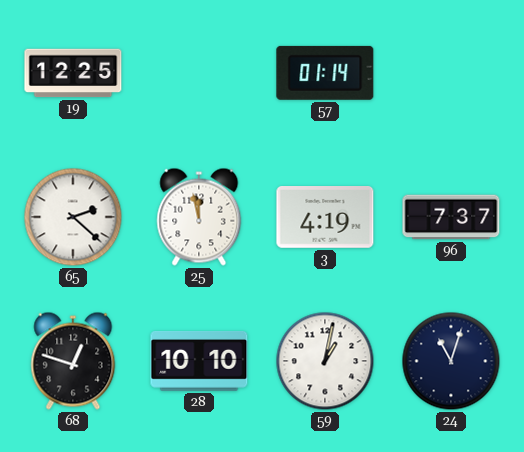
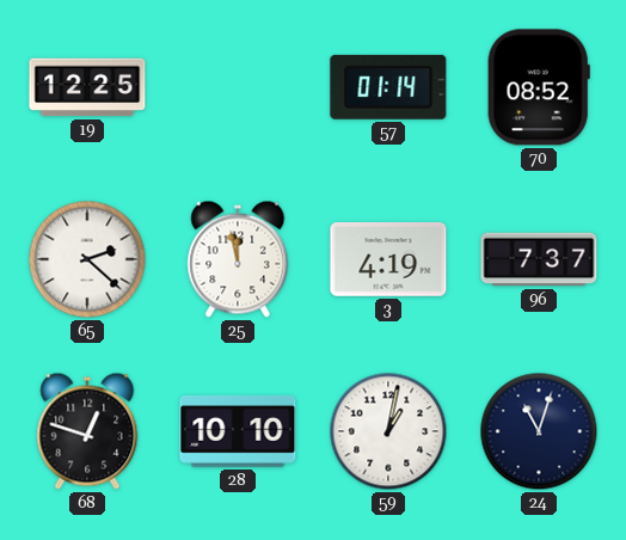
70: none -> 08:52 (539, 87)
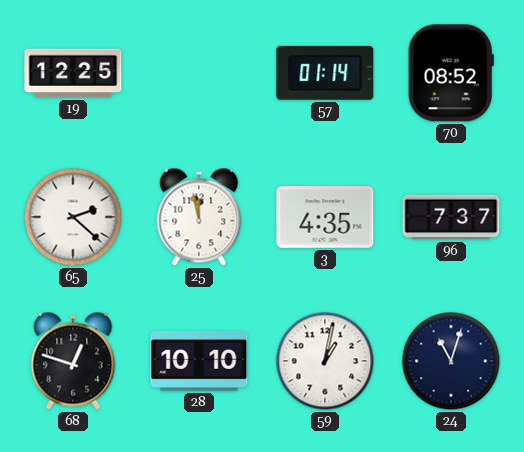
3: 4:19 -> 4:35 (325, 218)
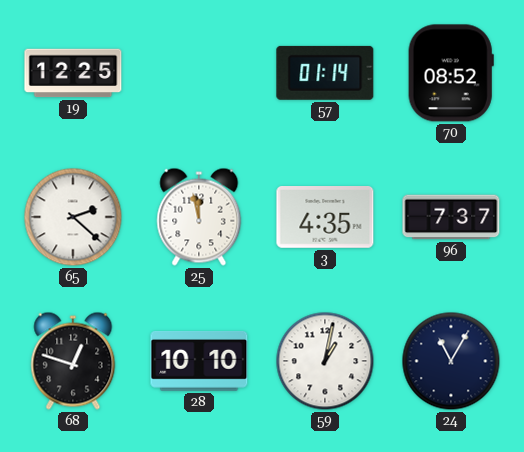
24: 11:03 -> 11:05 (451, 361)
